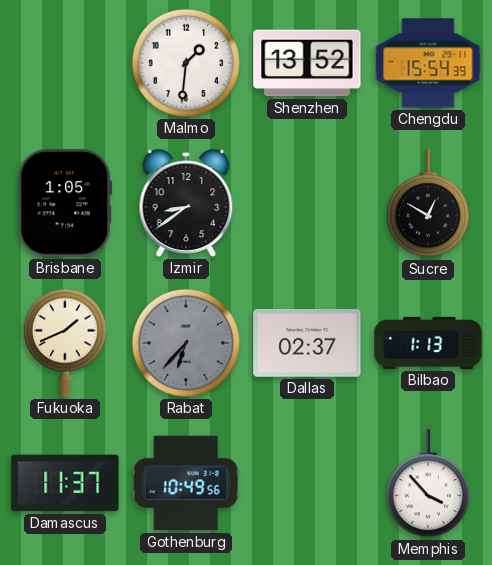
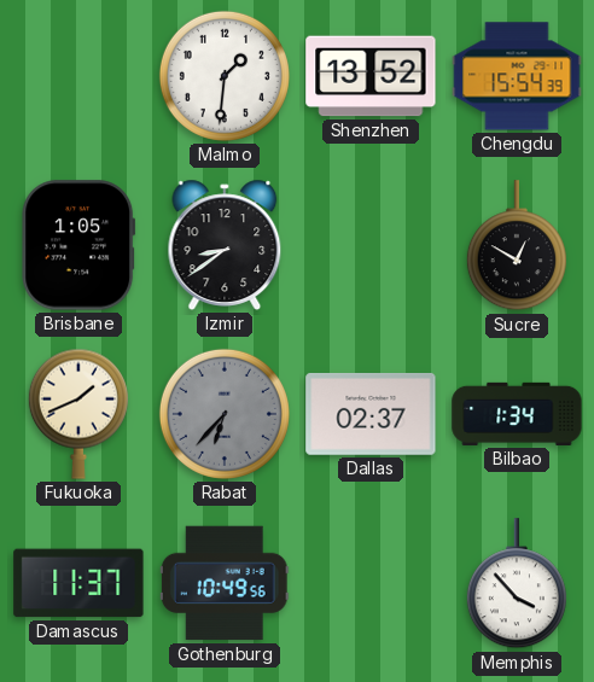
Bilbao: 1:13 -> 1:34 (517, 414)
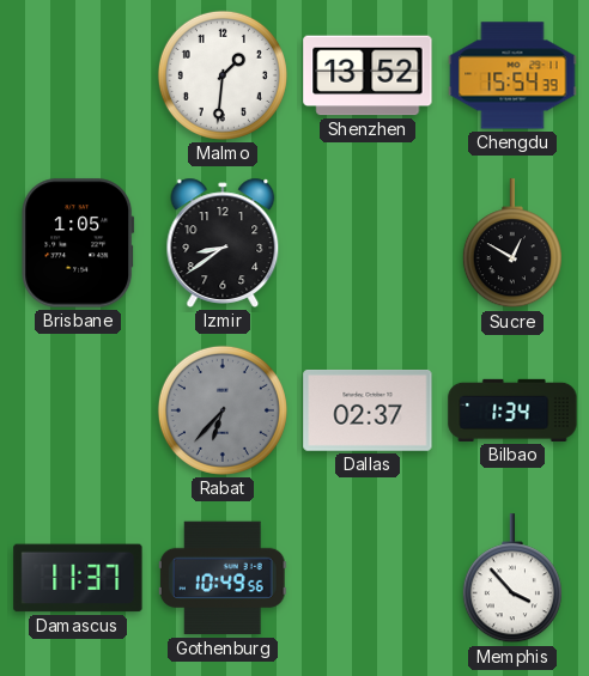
Fukuoka: 1:41 -> none (78, 414)
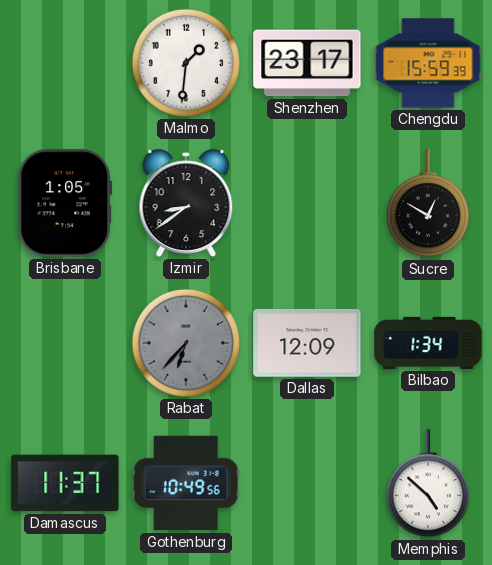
Shenzhen: 13:52 -> 23:17 (307, 63)
Chengdu: 15:54 -> 15:59 (428, 63)
Dallas: 02:37 -> 12:09 (307, 343)
Memphis: 3:53 -> 4:52 (428, 484)
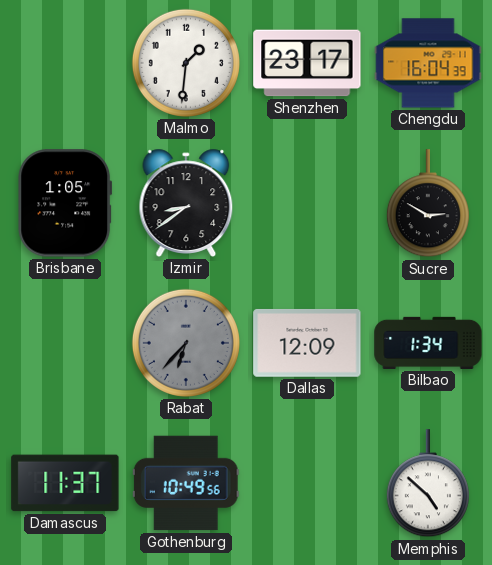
Chengdu: 15:59 -> 16:04 (428, 63)
Sucre: 12:50 -> 2:50 (428, 204)
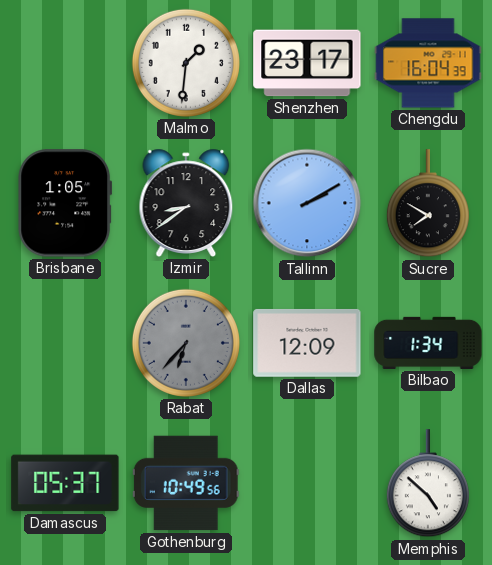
Tallinn: none -> 2:10 (307, 203)
Sucre: 2:50 -> 7:50 (428, 204)
Damascus: 11:37 -> 05:37 (65, 483)
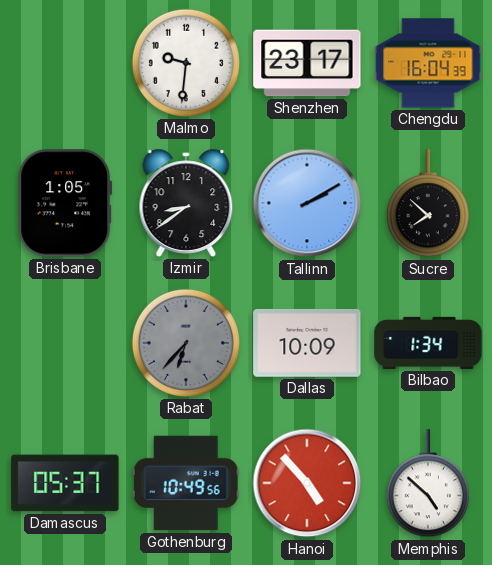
Malmo: 1:31 -> 9:31 (186, 63)
Sucre: 7:50 -> 7:52 (428, 204)
Dallas: 12:09 -> 10:09 (307, 343)
Hanoi: none -> 4:53 (307, 483)
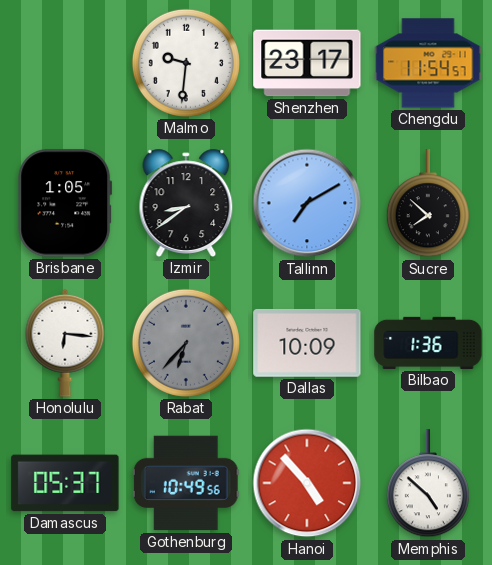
Chengdu: 16:04 -> 11:54 (428, 63)
Tallinn: 2:10 -> 7:10 (307, 203)
Honolulu: none -> 6:16 (65, 343)
Bilbao: 1:34 -> 1:36 (428, 343)
